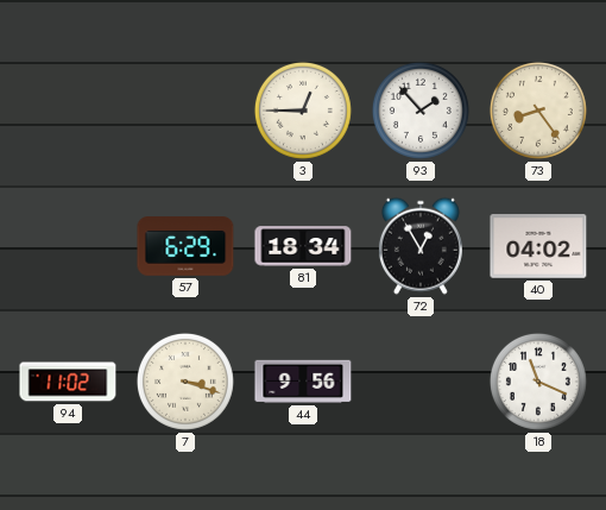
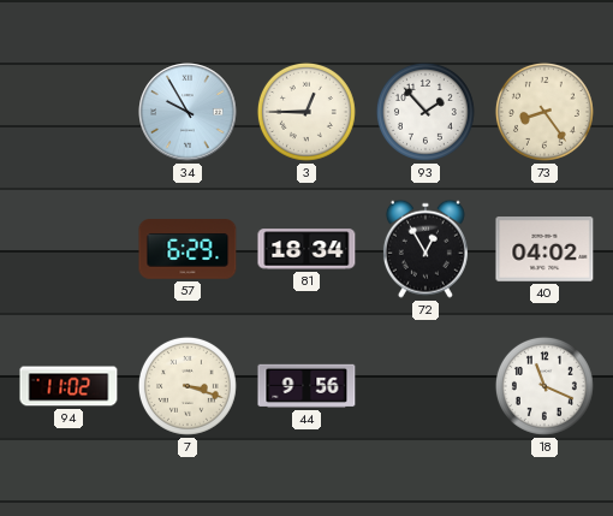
34: none -> 9:55 (188, 112)
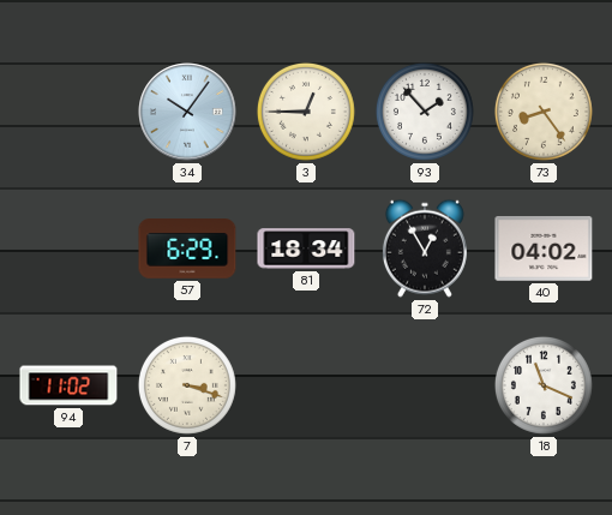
34: 9:55 -> 10:06 (187, 112)
44: 9:56 -> none (306, 386)
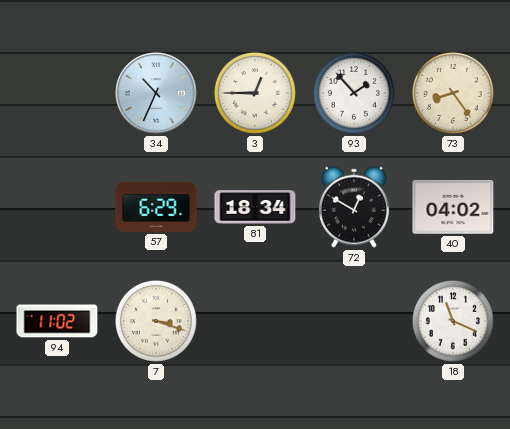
34: 10:06 -> 10:34 (156, 93)
72: 12:55 -> 12:50 (354, 207)
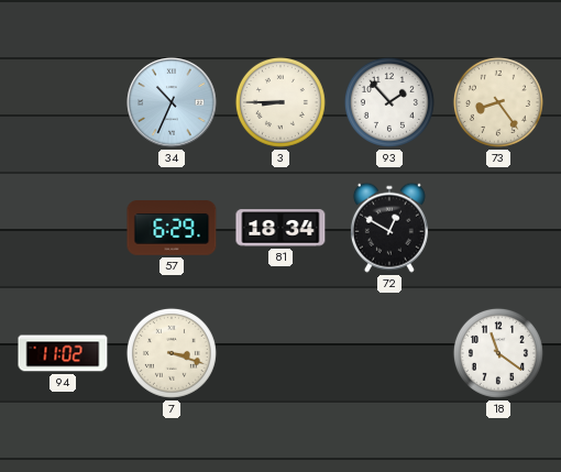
3: 12:45 -> 8:45 (280, 102)
40: 04:02 -> none (453, 208)
18: 11:19 -> 11:21 (498, 353)
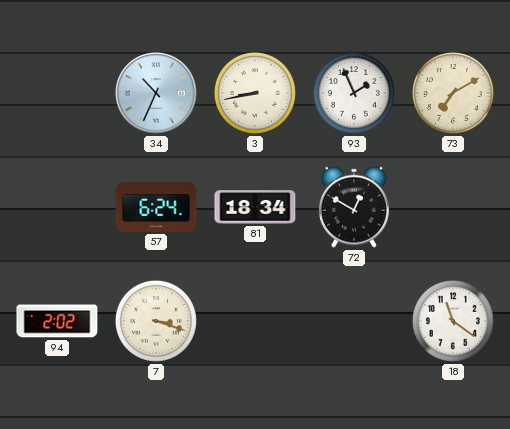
3: 8:45 -> 8:43 (255, 93)
93: 1:53 -> 1:56 (354, 93)
73: 8:24 -> 7:10 (453, 93)
57: 6:29 -> 6:24 (156, 207)
94: 11:02 -> 2:02 (57, 321)
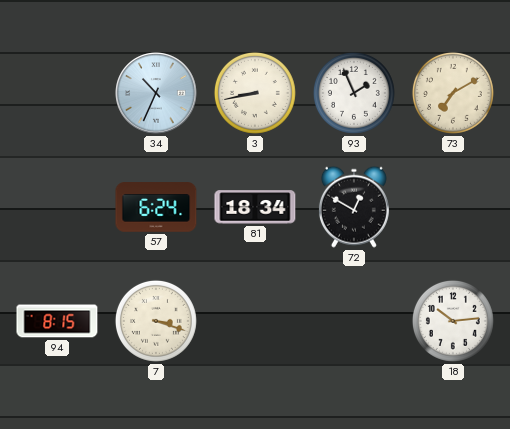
94: 2:02 -> 8:15 (57, 321)
18: 11:21 -> 10:14 (453, 321)
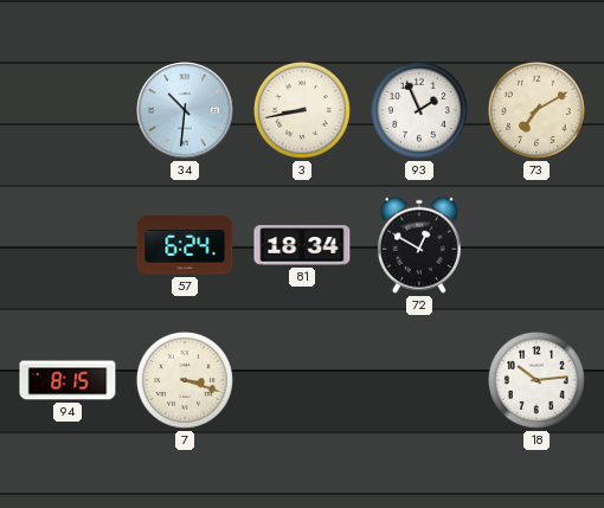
34: 10:34 -> 10:31 (185, 110)
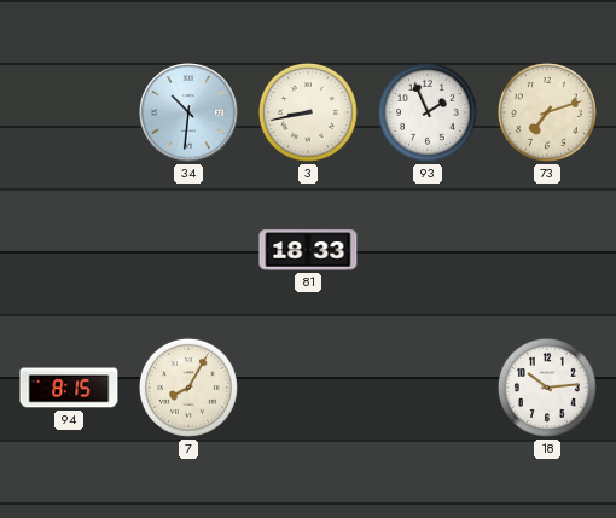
73: 7:10 -> 7:12 (547, 112)
57: 6:24 -> none (185, 245)
81: 18:34 -> 18:33 (308, 250)
72: 12:50 -> none (419, 245)
7: 3:18 -> 8:05 (188, 388)
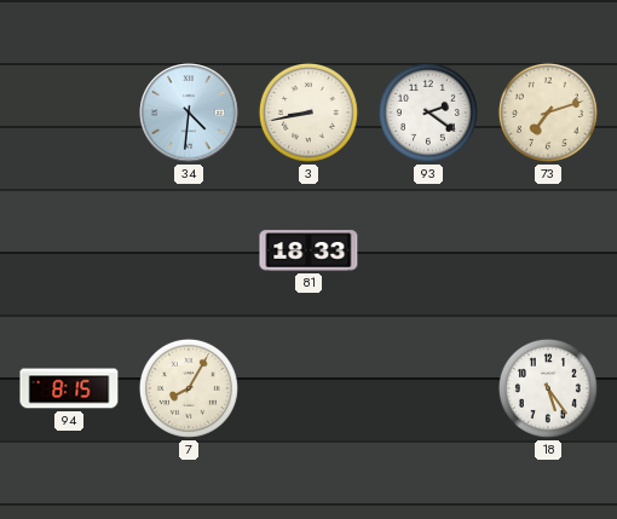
34: 10:31 -> 4:31 (189, 113)
93: 1:56 -> 2:21 (428, 113)
18: 10:14 -> 5:24 (548, 388)
